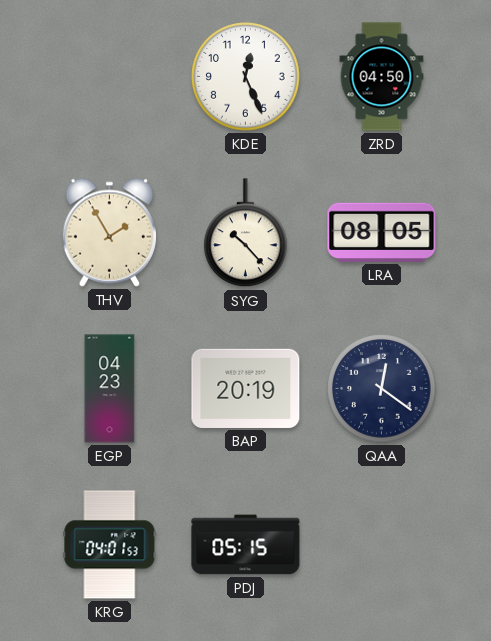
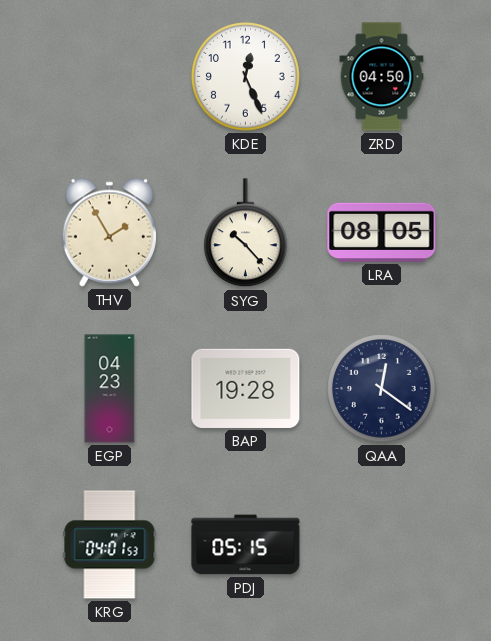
BAP: 20:19 -> 19:28 (246, 388)
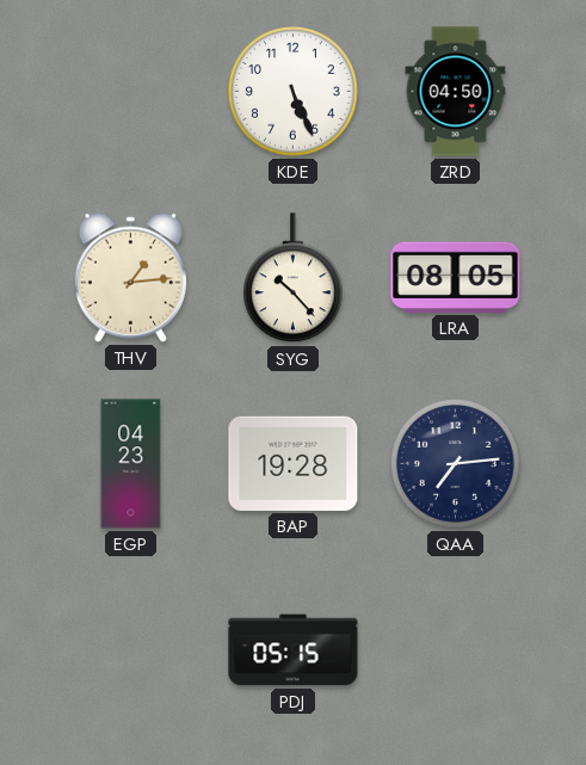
KDE: 12:26 -> 5:26 (294, 92)
THV: 1:55 -> 1:14 (130, 277)
QAA: 12:21 -> 7:14 (456, 464)
KRG: 04:01 -> none (110, 545)
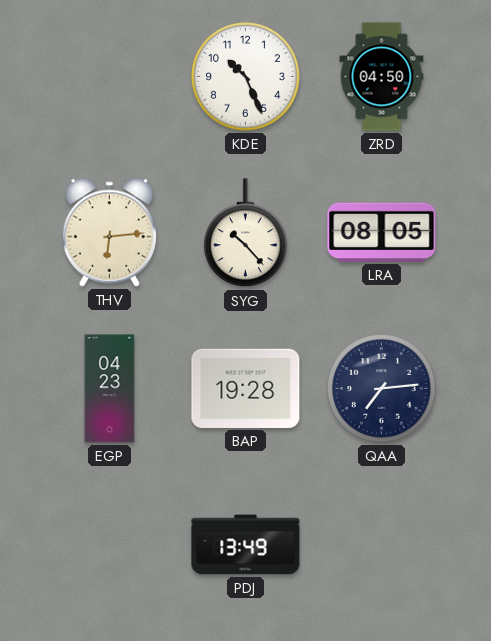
KDE: 5:26 -> 10:26 (246, 77)
THV: 1:14 -> 6:14 (109, 232)
PDJ: 05:15 -> 13:49 (246, 545)
